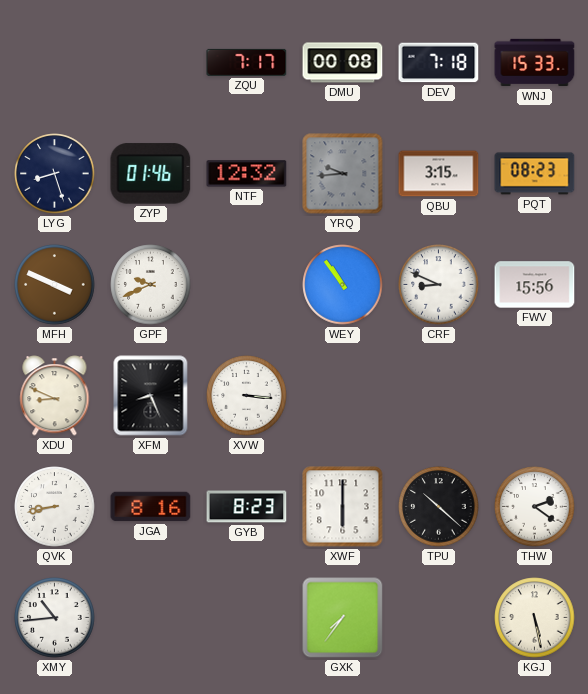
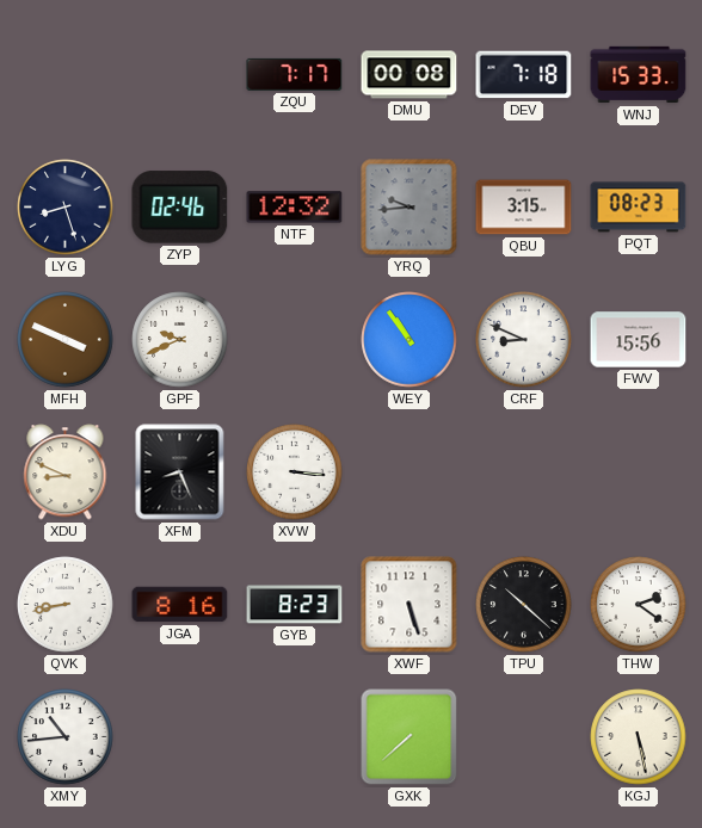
ZYP: 01:46 -> 02:46 (180, 208)
XWF: 6:00 -> 5:27 (410, 605)
GXK: 7:36 -> 7:38 (410, 737)
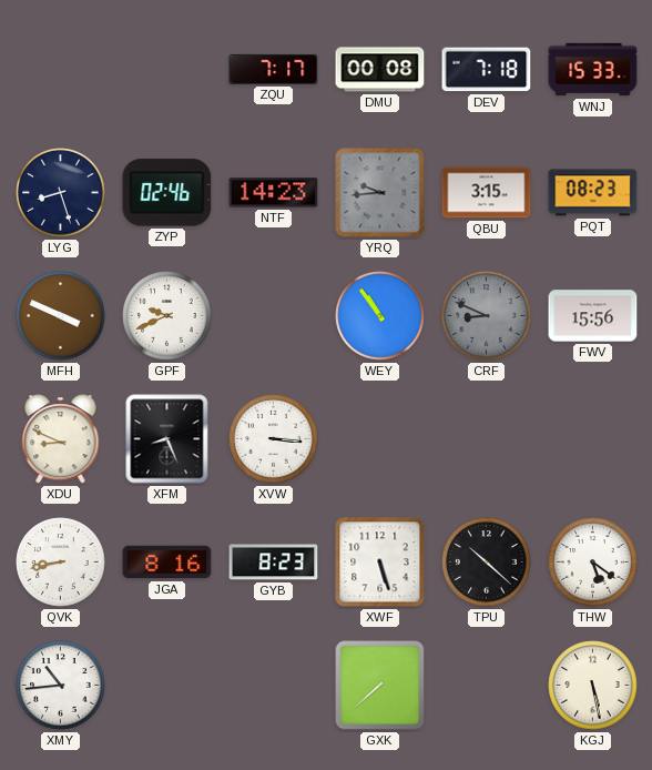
NTF: 12:32 -> 14:23 (274, 193)
CRF dial: white -> grey (487, 316)
THW: 2:21 -> 5:21 (593, 563)
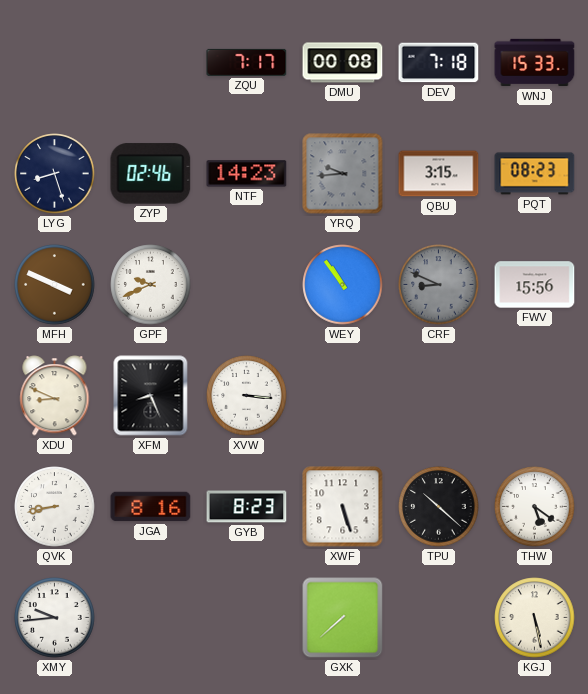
XMY: 10:44 -> 9:44 (55, 618)
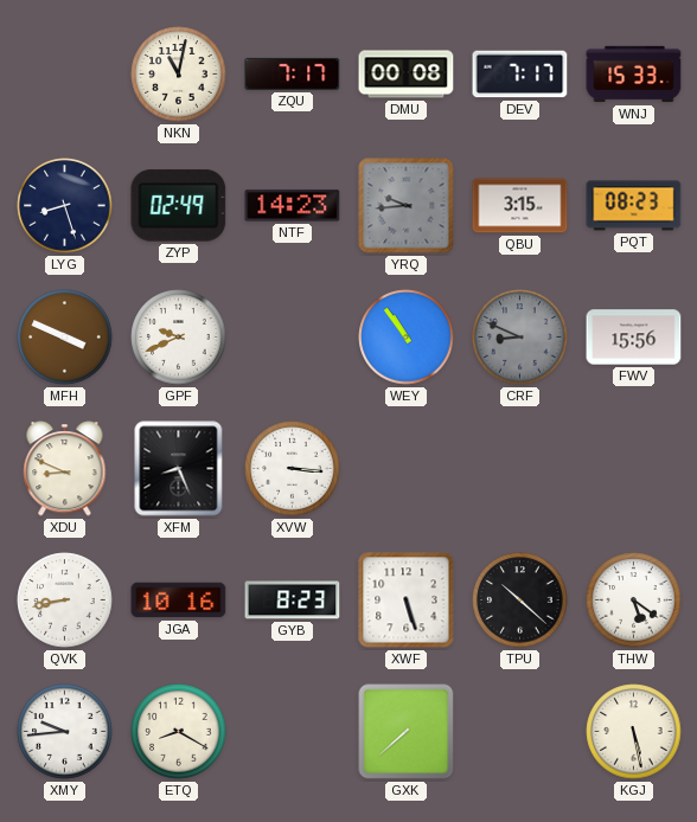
NKN: none -> 11:02 (179, 75)
DEV: 7:18 -> 7:17 (520, 75)
ZYP: 02:46 -> 02:49 (179, 206)
JGA: 8:16 -> 10:16 (179, 601)
ETQ: none -> 8:20 (179, 732)
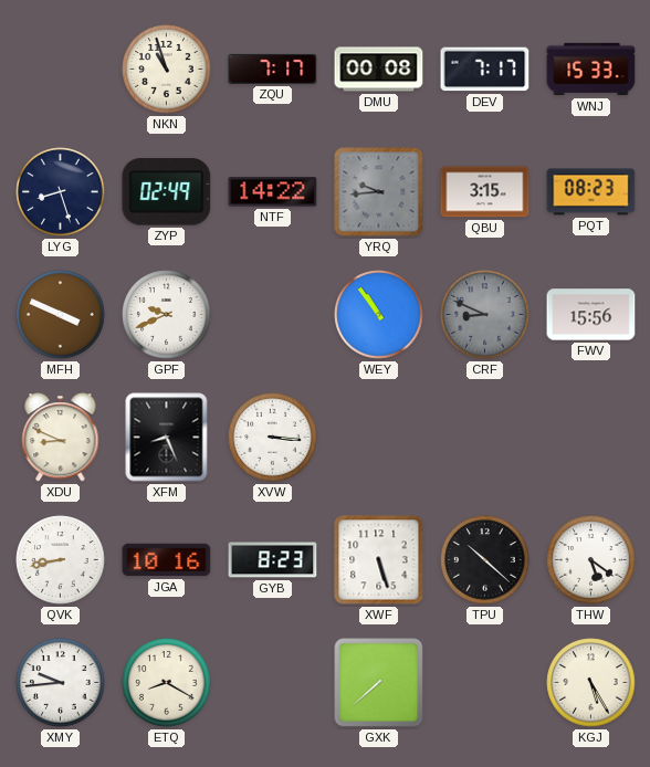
NKN: 11:02 -> 10:57 (167, 70)
NTF: 14:23 -> 14:22 (273, 192)
KGJ: 5:28 -> 5:25 (591, 683)
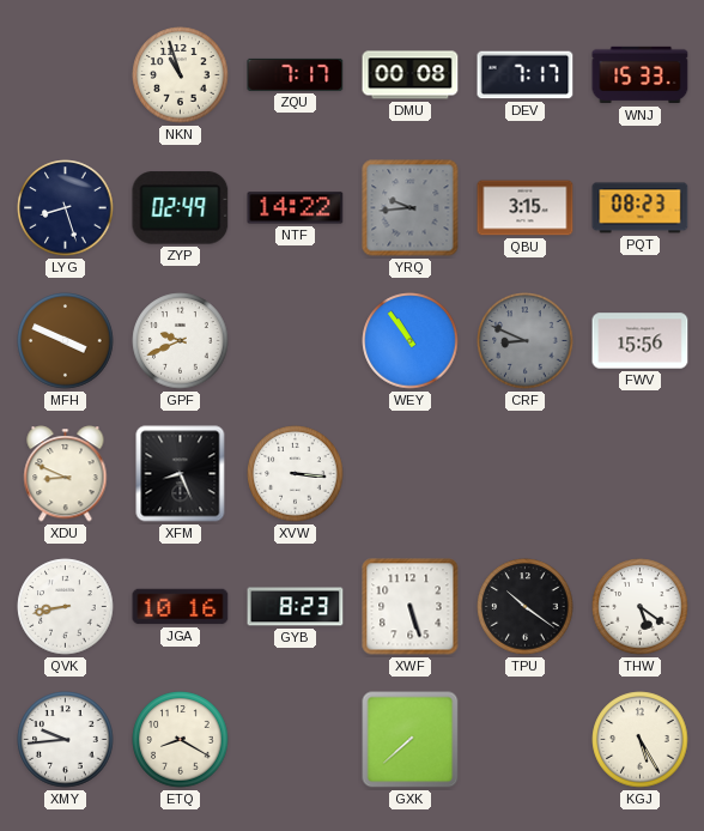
TPU: 10:22 -> 10:21 (526, 607)
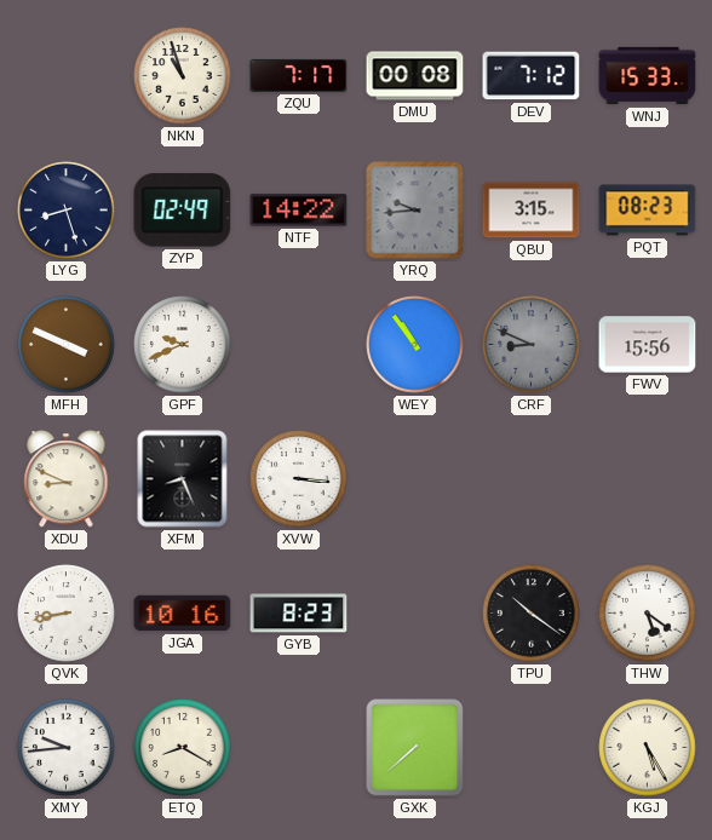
DEV: 7:17 -> 7:12 (532, 76)
XWF: 5:27 -> none (411, 607)
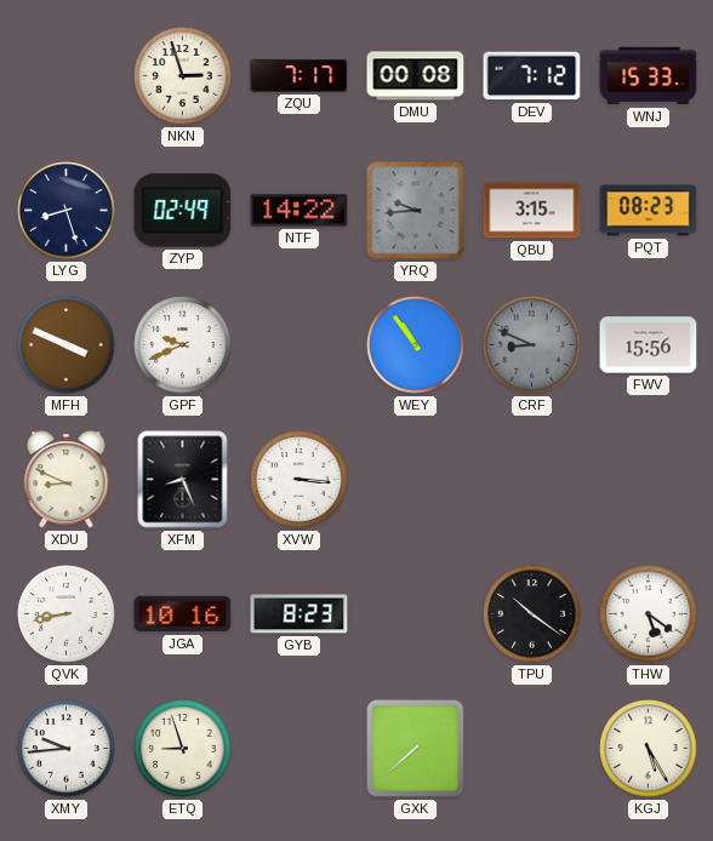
NKN: 10:57 -> 2:57 (183, 76)
ETQ: 8:20 -> 8:57 (183, 749)
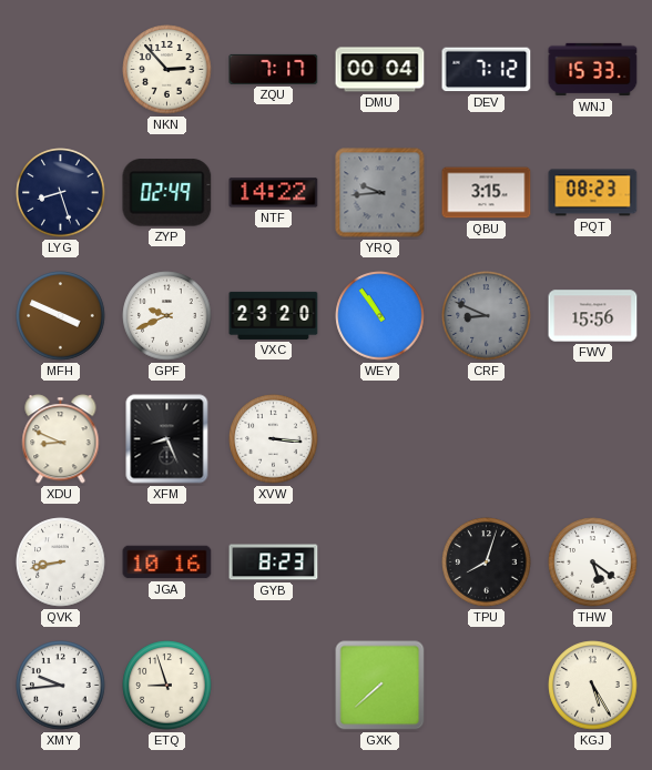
NKN: 2:57 -> 2:53 (167, 70)
DMU: 00:08 -> 00:04 (380, 70)
VXC: none -> 23:20 (274, 315)
TPU: 10:21 -> 8:03 (487, 563)
